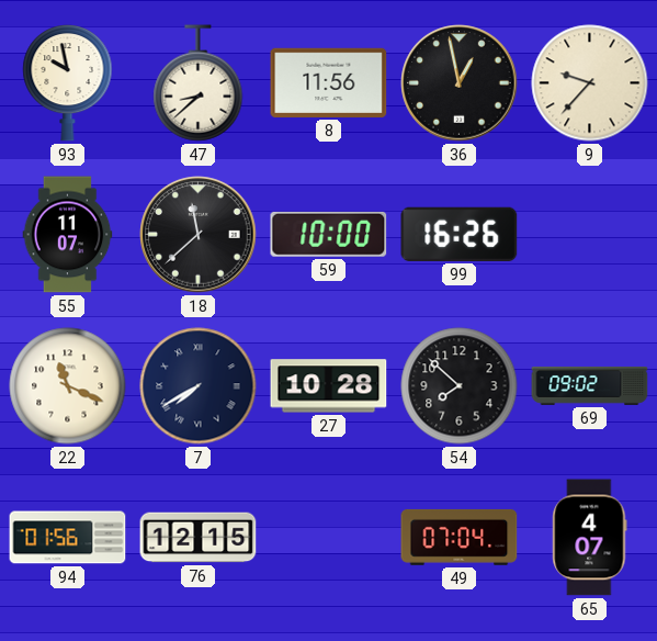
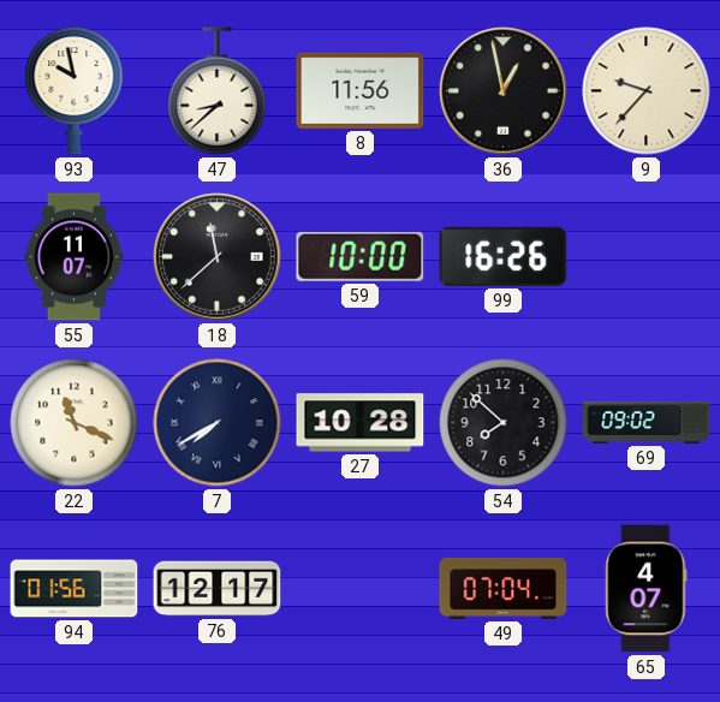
76: 12:15 -> 12:17 (218, 589)
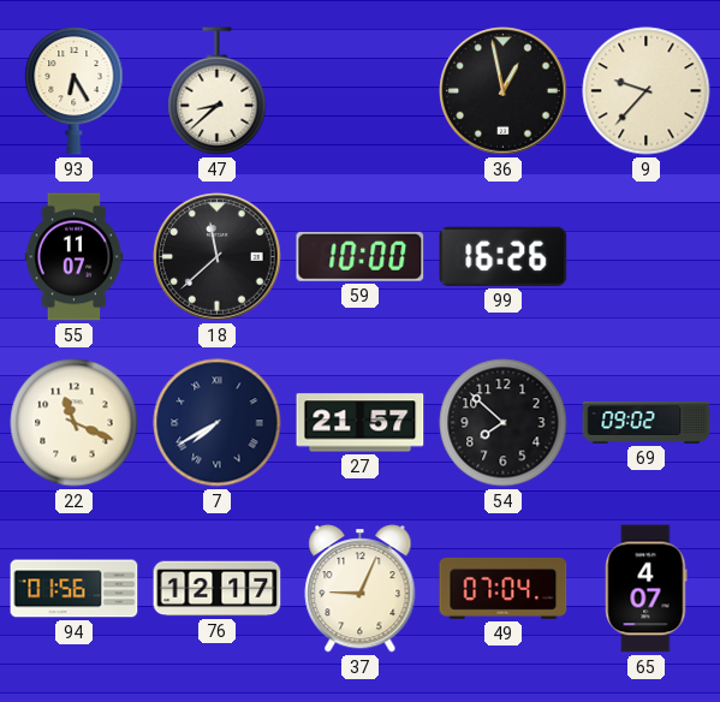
93: 9:58 -> 6:25 (75, 91)
8: 11:56 -> none (361, 90)
27: 10:28 -> 21:57 (361, 423)
37: none -> 9:04 (361, 589)
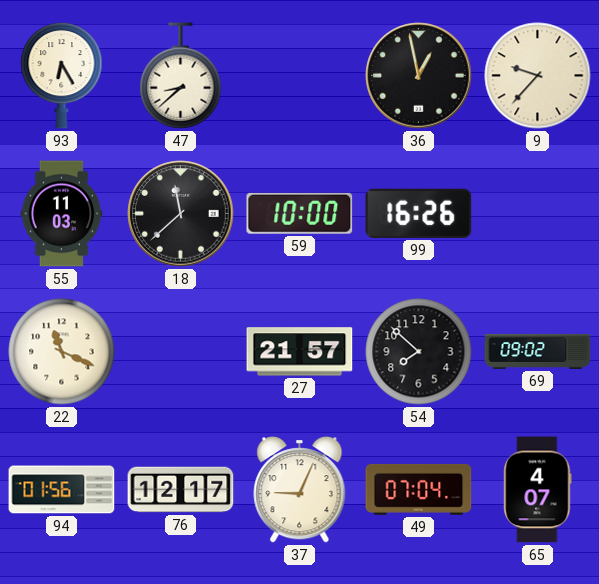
55: 11:07 -> 11:03 (62, 214)
7: 7:40 -> none (218, 423)
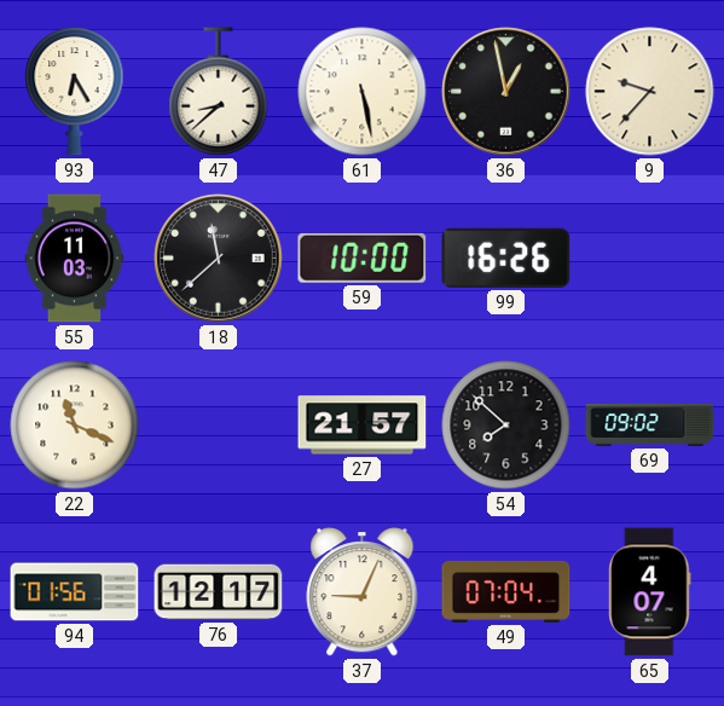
61: none -> 5:28 (363, 92)
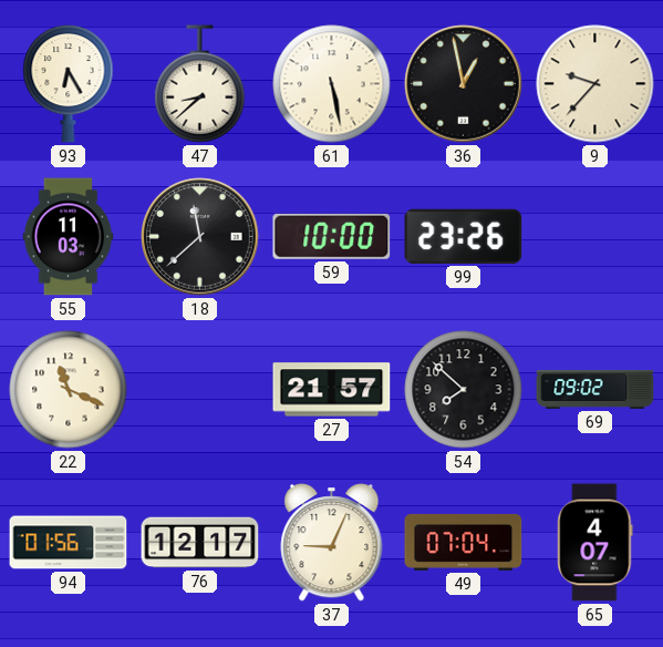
99: 16:26 -> 23:26 (464, 236)
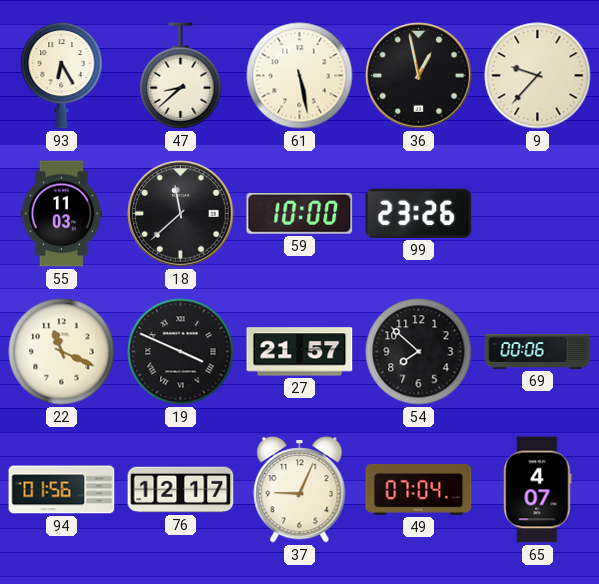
19: none -> 3:49 (181, 352)
69: 09:02 -> 00:06 (538, 352)
